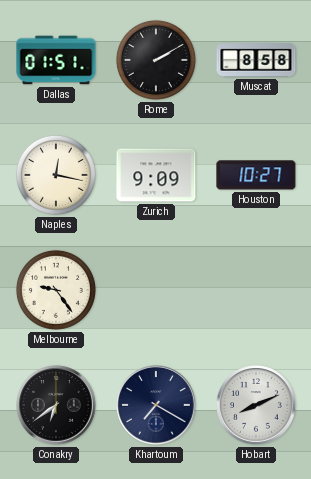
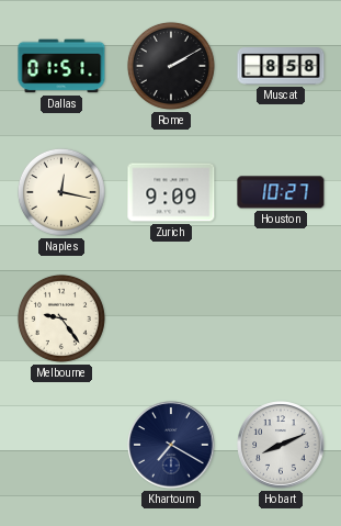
Conakry: 6:39 -> none (56, 405)
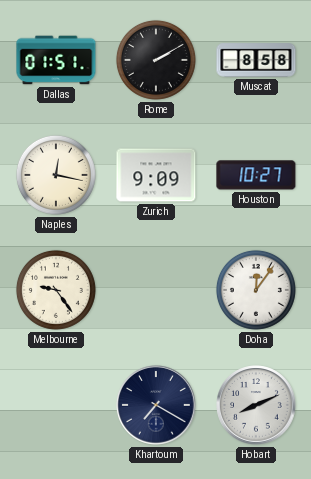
Doha: none -> 12:06 (256, 290)
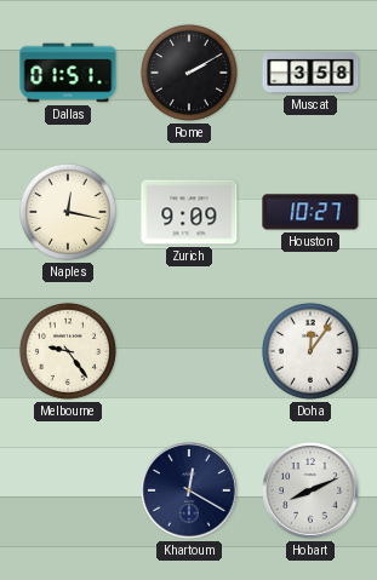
Muscat: 8:58 -> 3:58 (310, 73)
Khartoum: 7:20 -> 12:20 (189, 490)
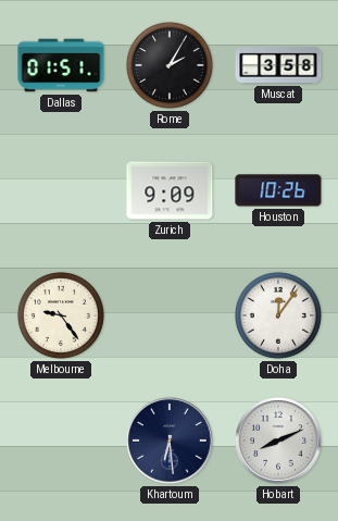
Rome: 2:10 -> 2:05 (170, 65)
Naples: 12:17 -> none (68, 212)
Houston: 10:27 -> 10:26 (278, 190)
Khartoum: 12:20 -> 6:29 (170, 441)
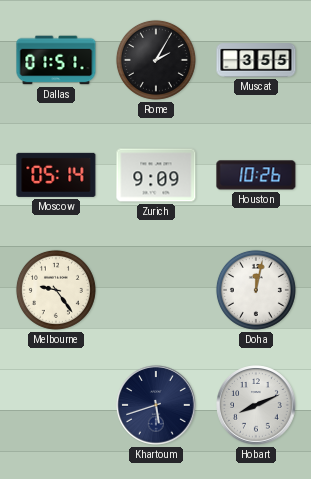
Muscat: 3:58 -> 3:55 (256, 60)
Moscow: none -> 05:14 (56, 175)
Doha: 12:06 -> 12:02 (256, 290)
Khartoum: 6:29 -> 5:42 (156, 405)
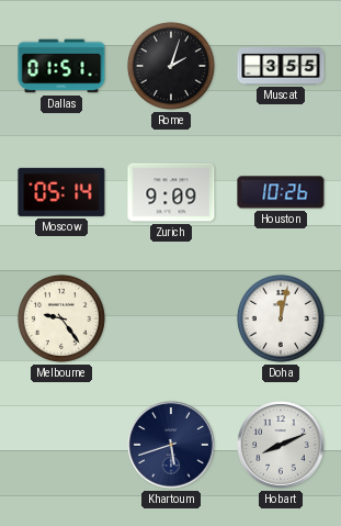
Rome: 2:05 -> 2:03 (171, 66)
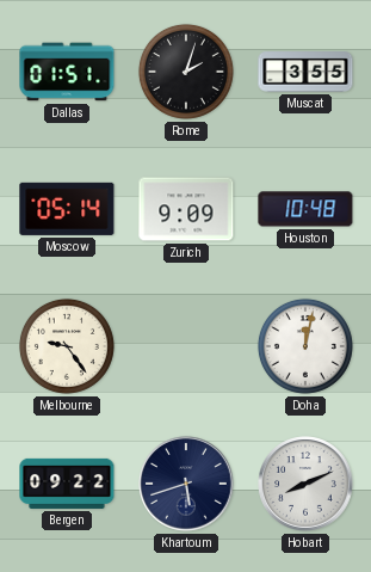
Houston: 10:26 -> 10:48 (305, 209)
Bergen: none -> 09:22 (67, 484)
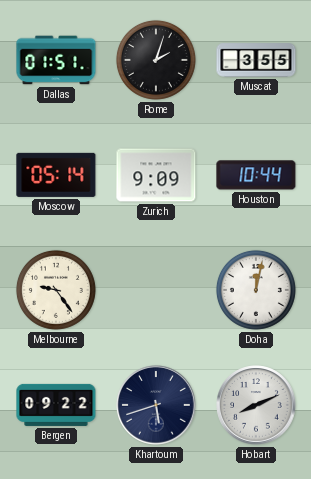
Houston: 10:48 -> 10:44 (256, 175)
